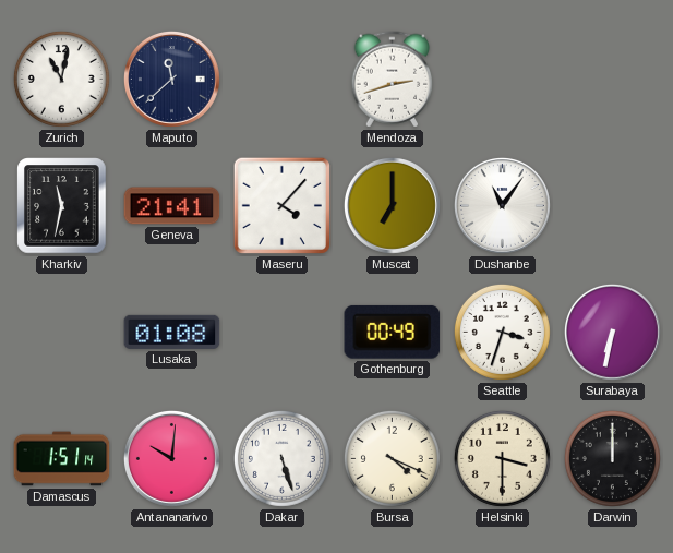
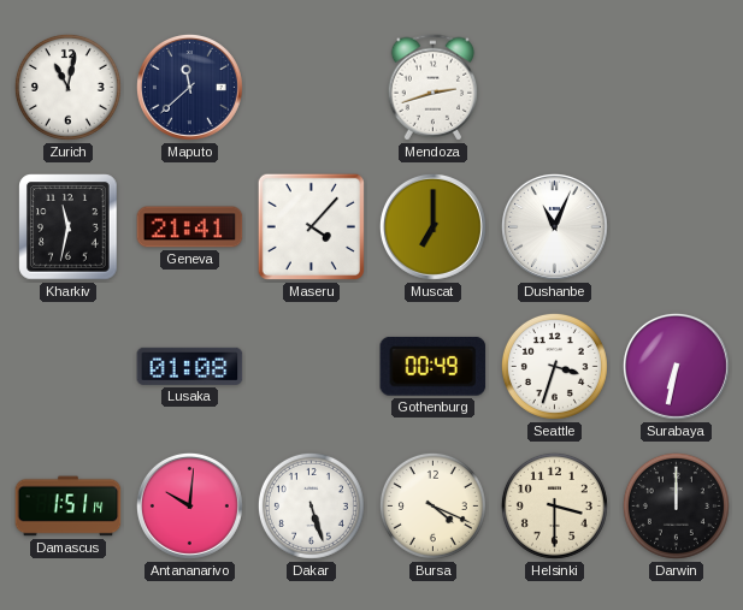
Dushanbe: 11:06 -> 11:04 (554, 226)
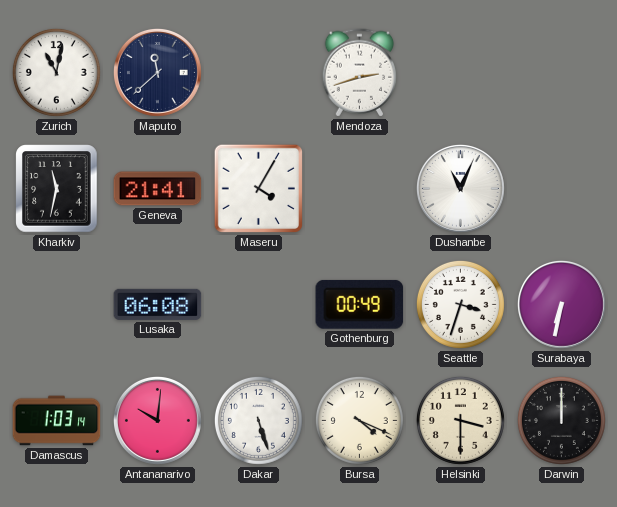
Maseru: 4:07 -> 4:05 (258, 188)
Muscat: 7:00 -> none (432, 226)
Lusaka: 01:08 -> 06:08 (158, 304)
Damascus: 1:51 -> 1:03 (57, 421)
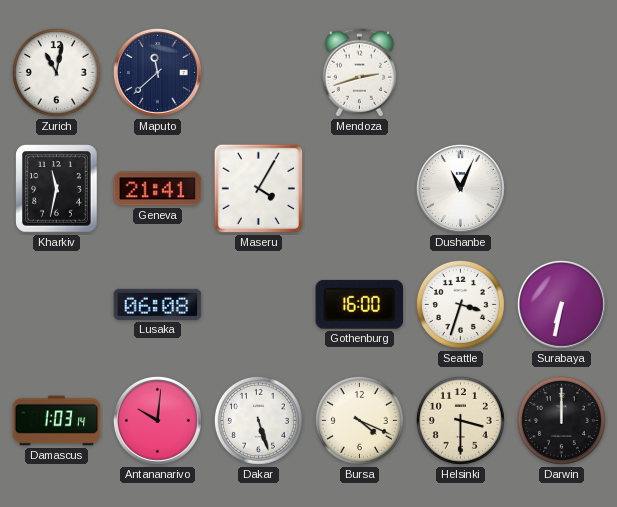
Gothenburg: 00:49 -> 16:00 (360, 304)
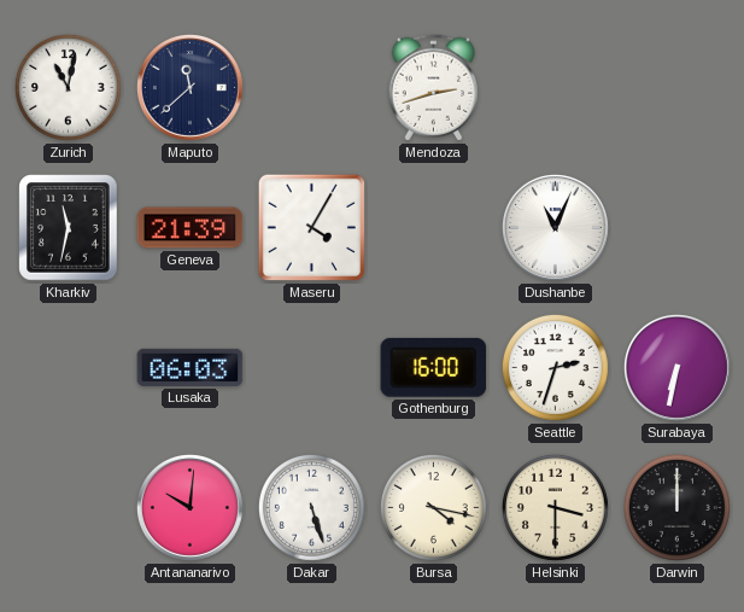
Geneva: 21:41 -> 21:39 (191, 228)
Lusaka: 06:08 -> 06:03 (191, 367)
Seattle: 3:33 -> 2:33 (555, 367)
Damascus: 1:03 -> none (57, 421)
Bursa: 4:19 -> 4:17 (433, 507)
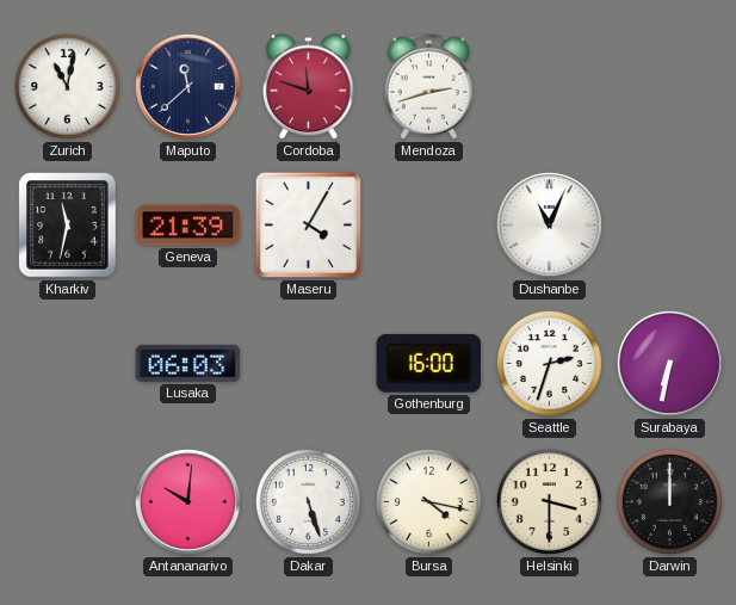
Cordoba: none -> 11:48 (309, 87)
